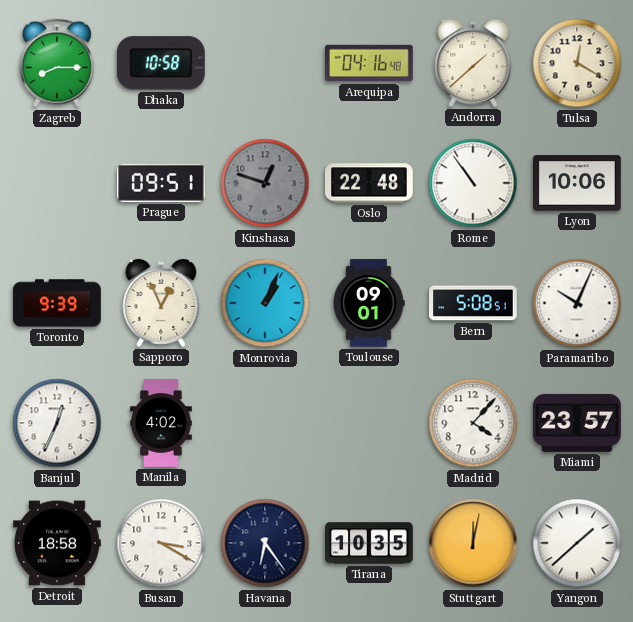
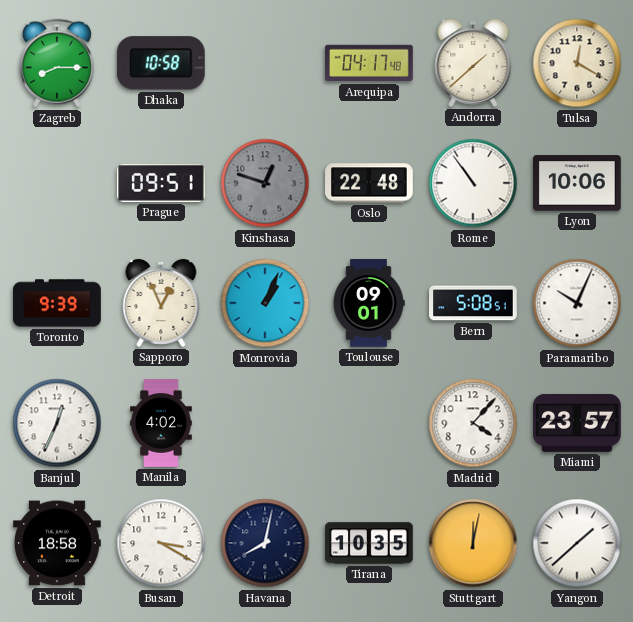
Arequipa: 04:16 -> 04:17 (369, 63)
Havana: 6:24 -> 8:02 (265, 543)
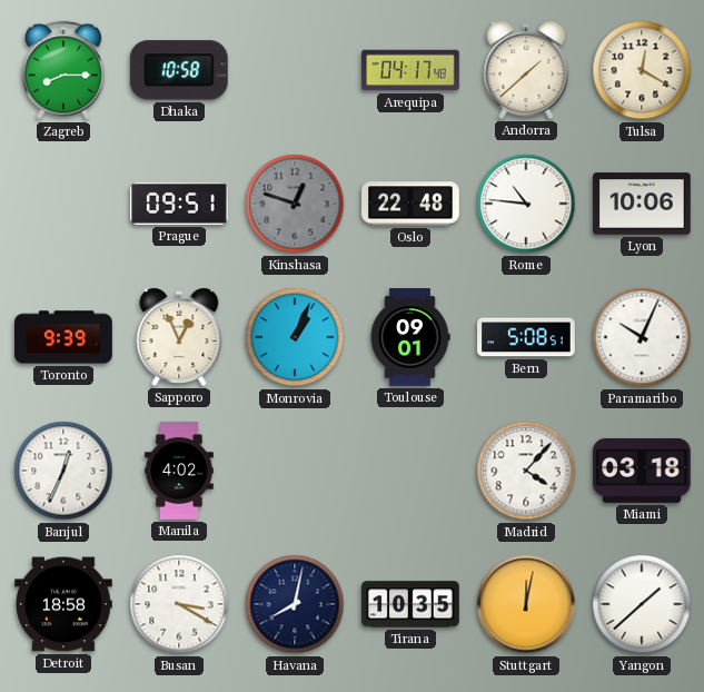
Rome: 10:54 -> 10:46 (526, 204)
Miami: 23:57 -> 03:18 (642, 471)
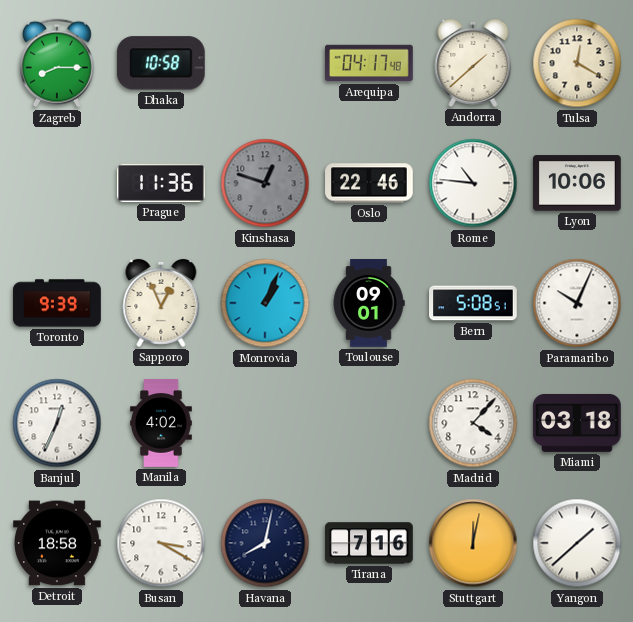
Prague: 09:51 -> 11:36 (161, 183)
Oslo: 22:48 -> 22:46 (369, 183)
Tirana: 10:35 -> 7:16 (369, 543)
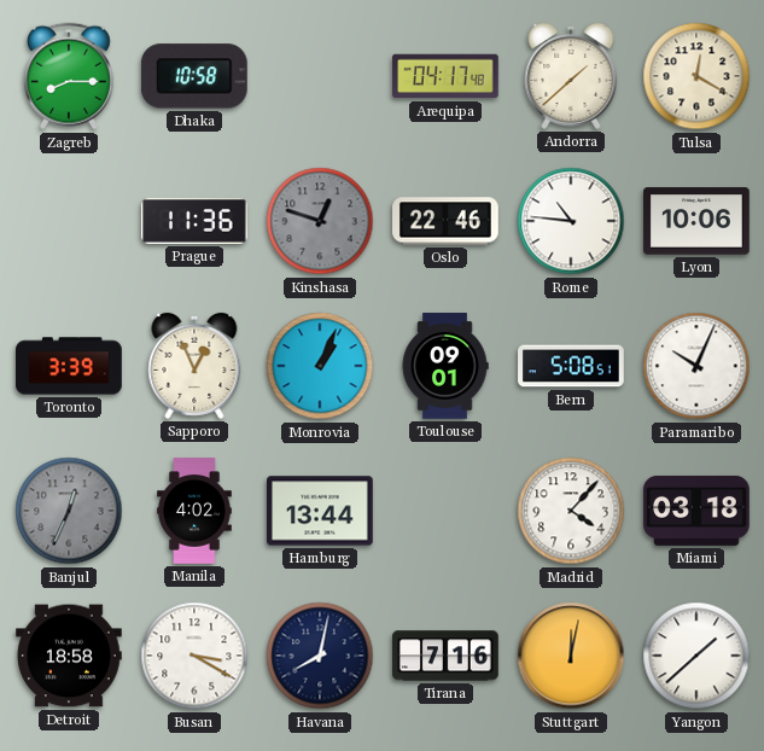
Toronto: 9:39 -> 3:39 (69, 366)
Banjul dial: white -> grey (69, 511)
Hamburg: none -> 13:44 (321, 511)
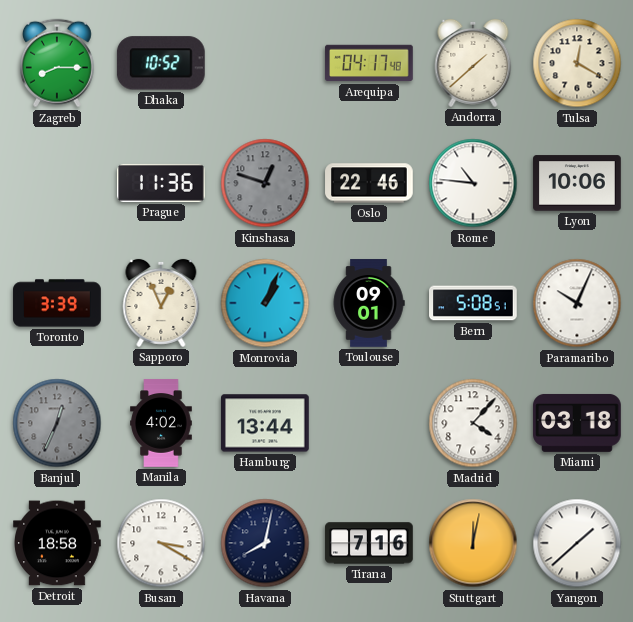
Dhaka: 10:58 -> 10:52 (161, 63)
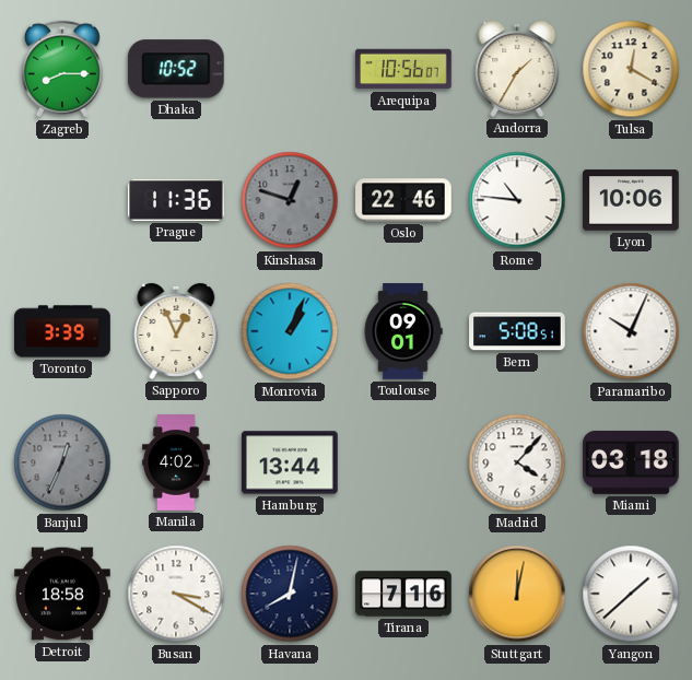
Arequipa: 04:17 -> 10:56 (403, 69)
Andorra: 1:38 -> 1:35 (517, 69)
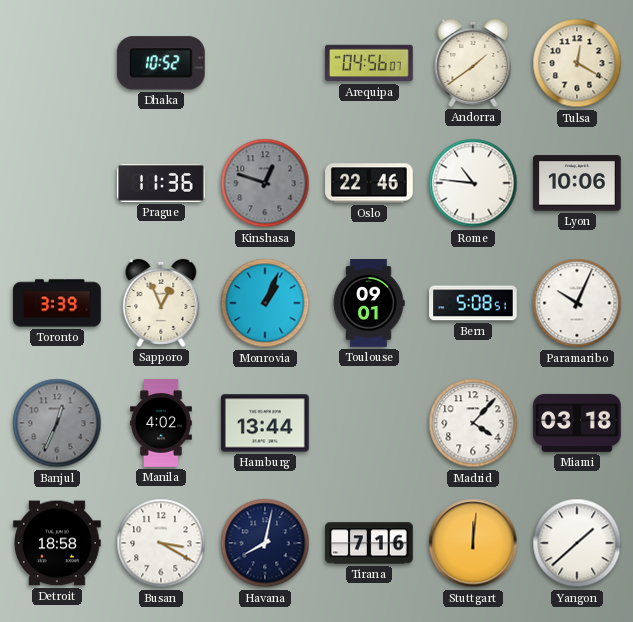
Zagreb: 8:15 -> none (62, 69)
Arequipa: 10:56 -> 04:56 (369, 63)
Andorra: 1:35 -> 1:39 (473, 63)
Stuttgart: 12:02 -> 12:01 (473, 543)
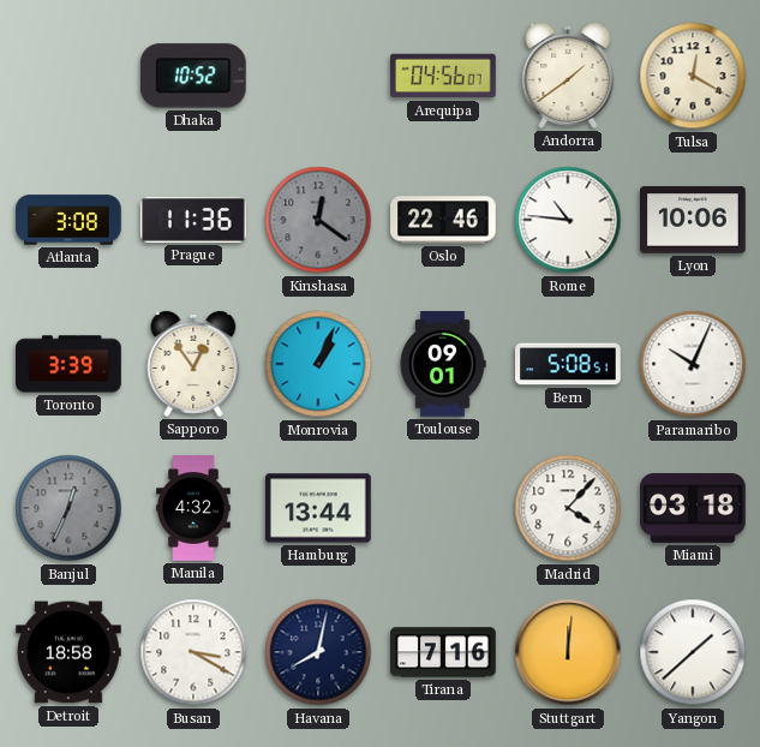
Atlanta: none -> 3:08 (68, 220)
Kinshasa: 12:48 -> 12:21 (318, 220)
Sapporo: 12:56 -> 12:54 (193, 364)
Manila: 4:02 -> 4:32 (193, 508)
